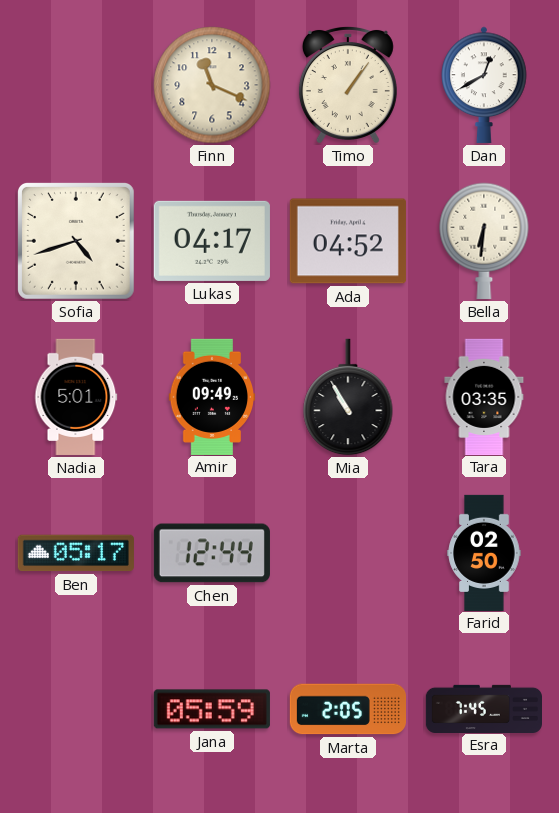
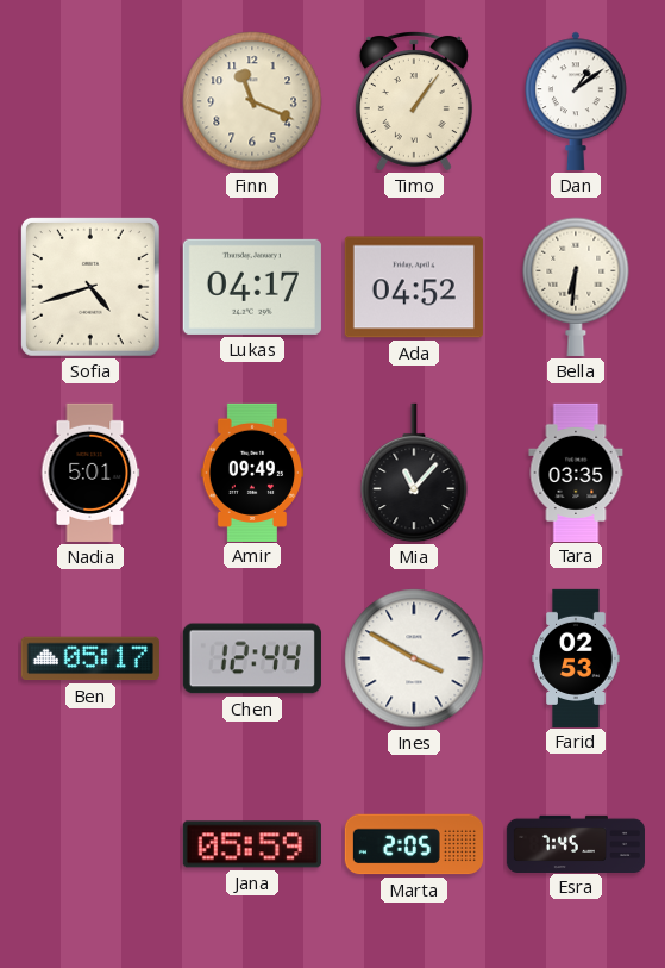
Dan: 12:40 -> 1:09 (576, 101)
Mia: 10:55 -> 11:07 (414, 473)
Ines: none -> 3:50 (414, 658)
Farid: 02:50 -> 02:53 (576, 657)
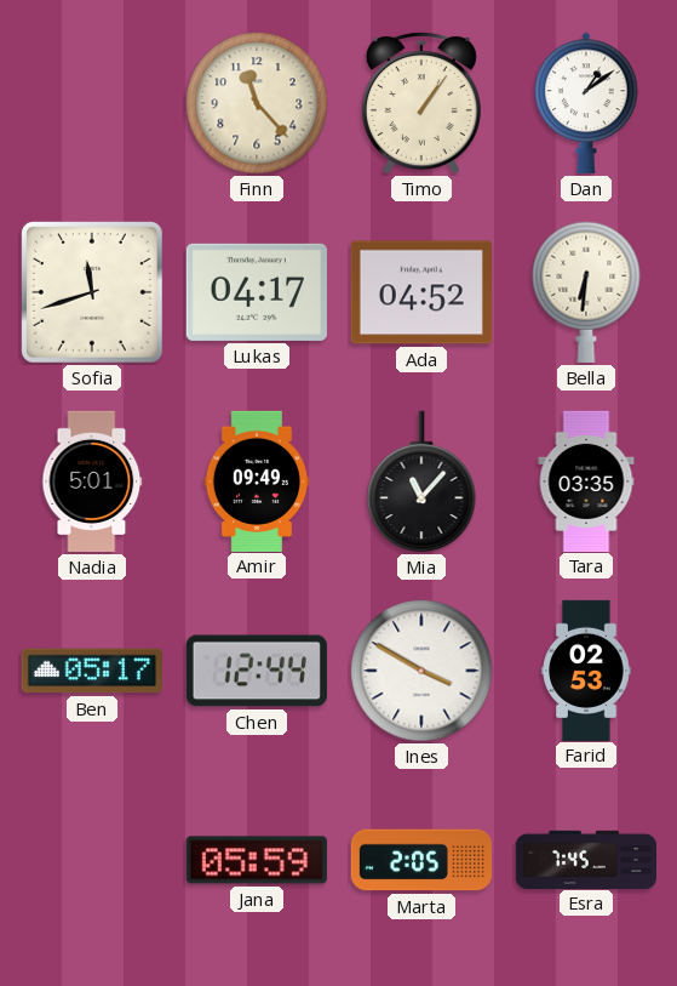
Finn: 11:19 -> 11:23 (257, 103)
Sofia: 4:42 -> 11:42 (92, 292)
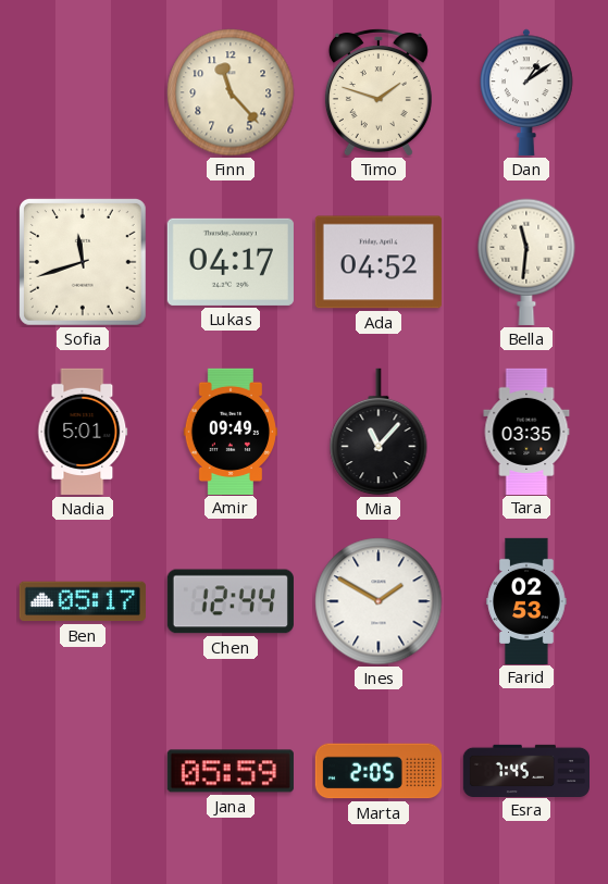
Timo: 1:06 -> 1:48 (379, 92)
Bella: 6:31 -> 11:31 (526, 262)
Ines: 3:50 -> 1:50 (379, 601)
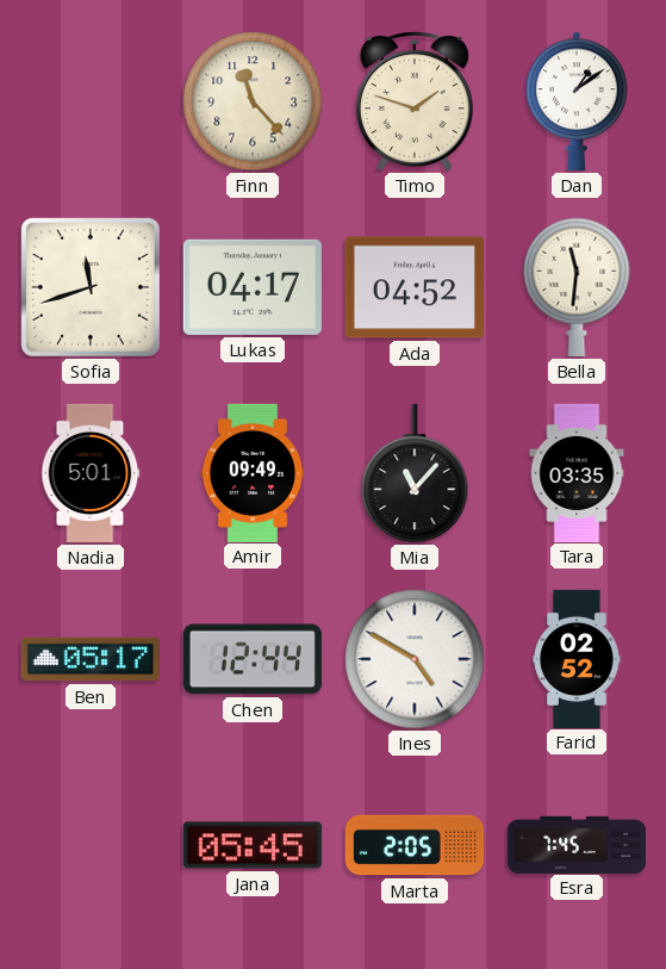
Ines: 1:50 -> 4:50 (415, 659)
Farid: 02:53 -> 02:52 (577, 658)
Jana: 05:59 -> 05:45 (253, 845)
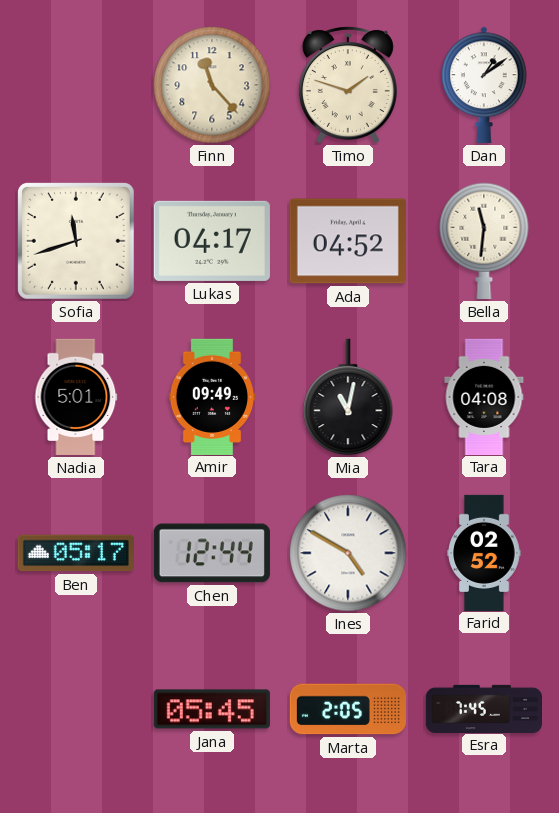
Mia: 11:07 -> 11:02 (348, 397)
Tara: 03:35 -> 04:08 (484, 396)
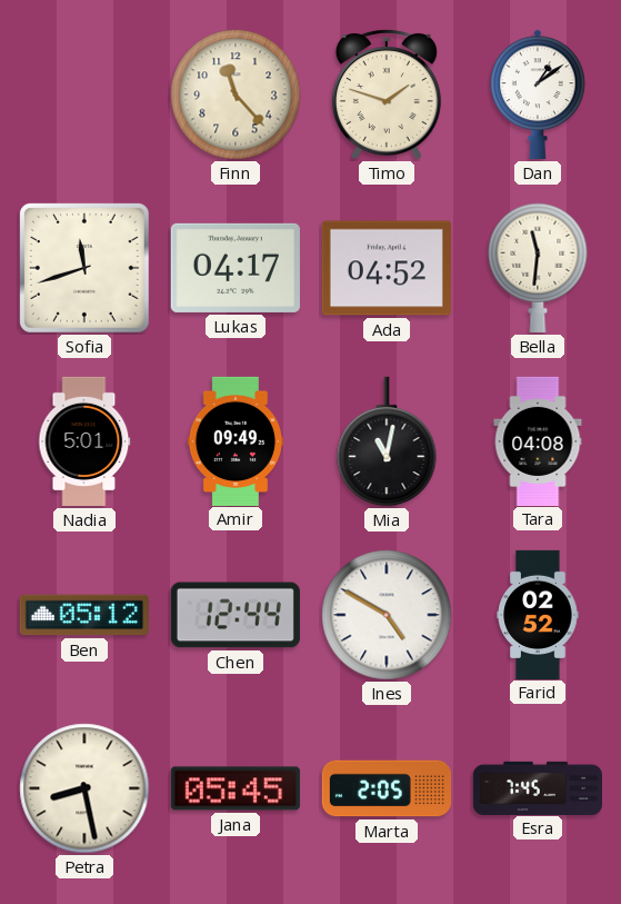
Ben: 05:17 -> 05:12 (84, 615)
Petra: none -> 8:28 (84, 788)
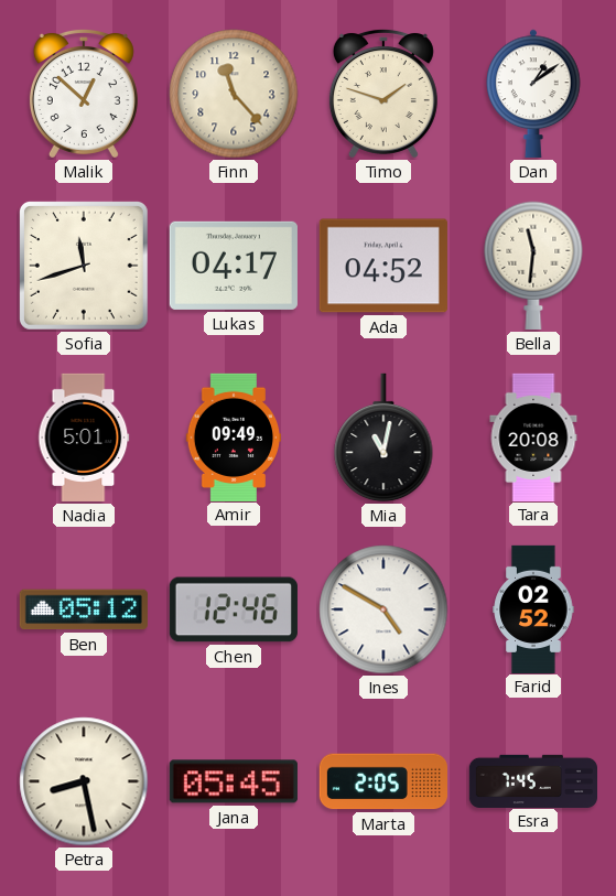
Malik: none -> 12:52 (84, 94)
Tara: 04:08 -> 20:08 (533, 436)
Chen: 12:44 -> 12:46 (234, 609)
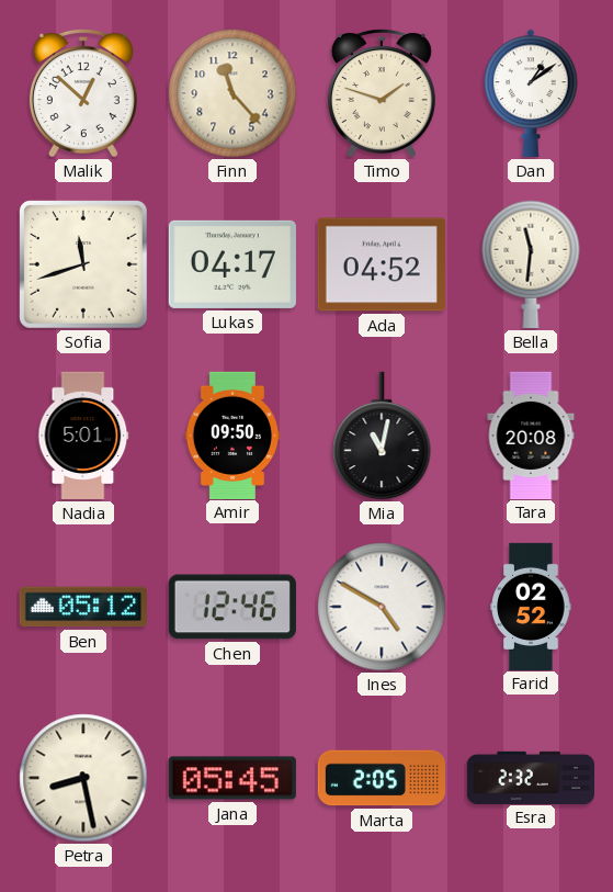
Amir: 09:49 -> 09:50 (232, 434)
Esra: 7:45 -> 2:32 (530, 777)
